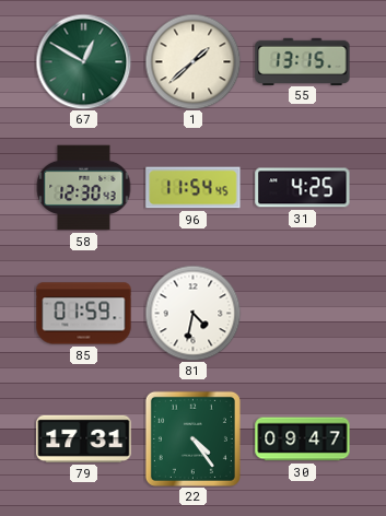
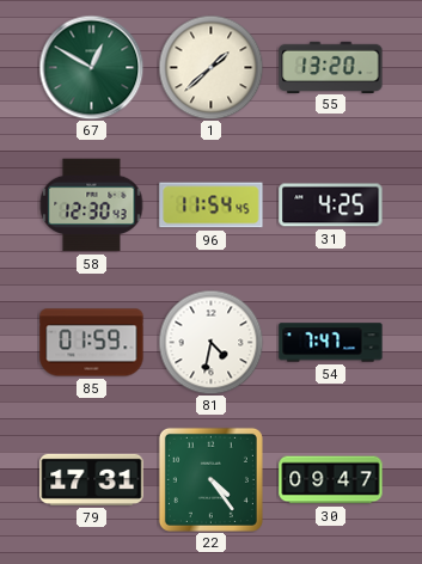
55: 13:15 -> 13:20 (331, 67)
54: none -> 7:47 (331, 343)
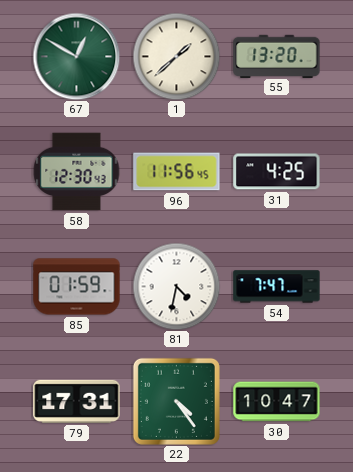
96: 11:54 -> 11:56 (177, 172)
30: 09:47 -> 10:47 (277, 402)
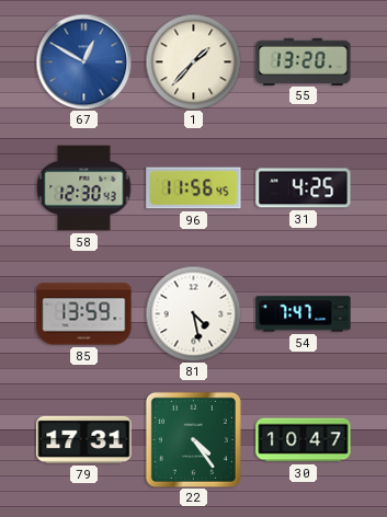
67 dial: green -> blue (83, 61)
1: 1:38 -> 1:37 (193, 61)
85: 01:59 -> 13:59 (84, 314)
81: 4:32 -> 4:28 (193, 313)
